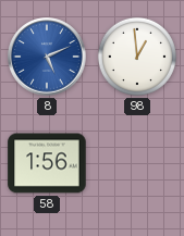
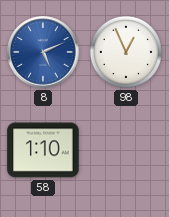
98: 12:59 -> 12:56 (126, 52)
58: 1:56 -> 1:10 (43, 150)
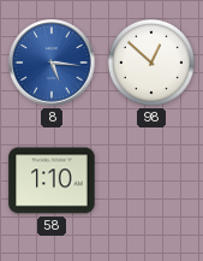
8: 5:11 -> 5:16 (52, 63)
98: 12:56 -> 12:52 (151, 63)
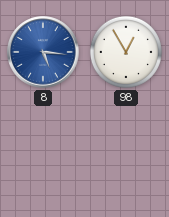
98: 12:52 -> 12:55 (126, 52)
58: 1:10 -> none (52, 180)
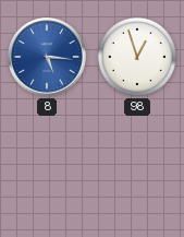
98: 12:55 -> 12:57 (137, 57)
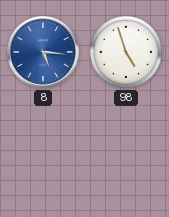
98: 12:57 -> 4:57 (126, 52)
